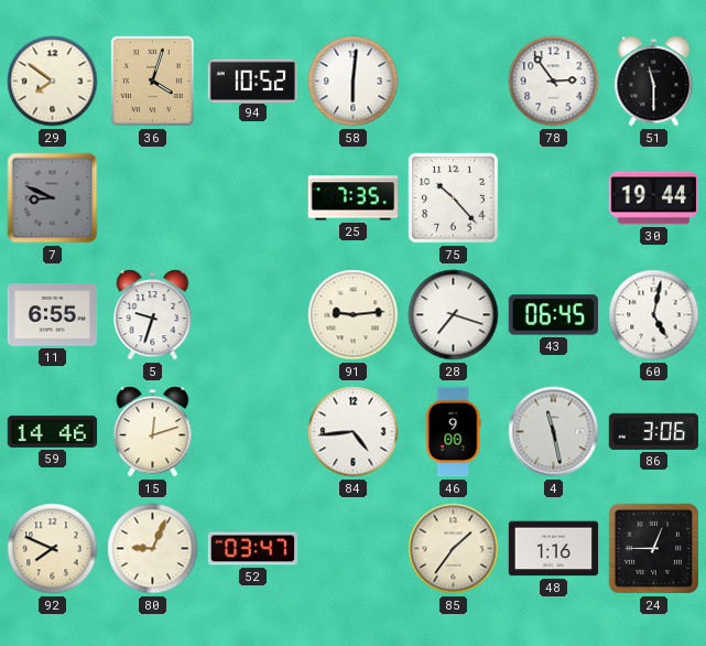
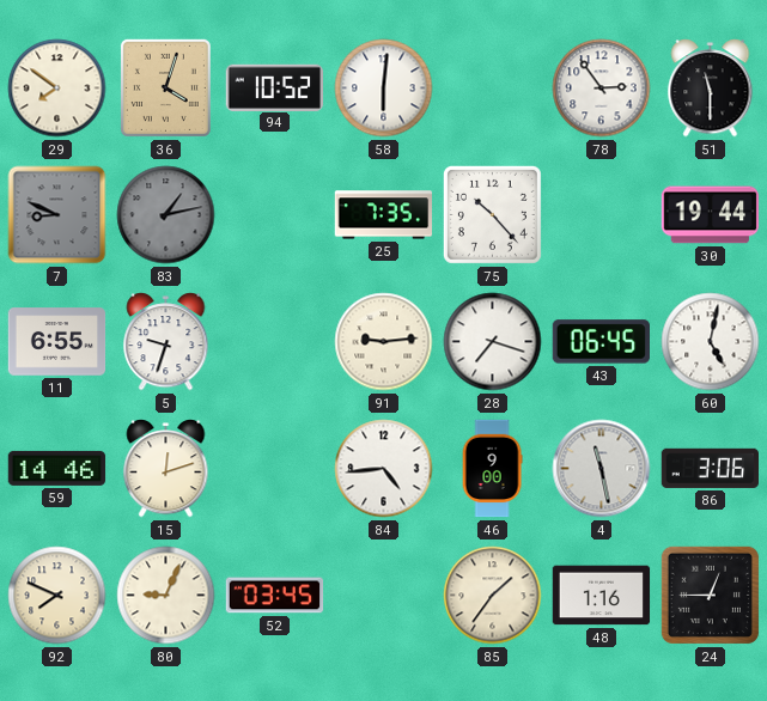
83: none -> 1:13 (166, 215)
52: 03:47 -> 03:45 (275, 596)
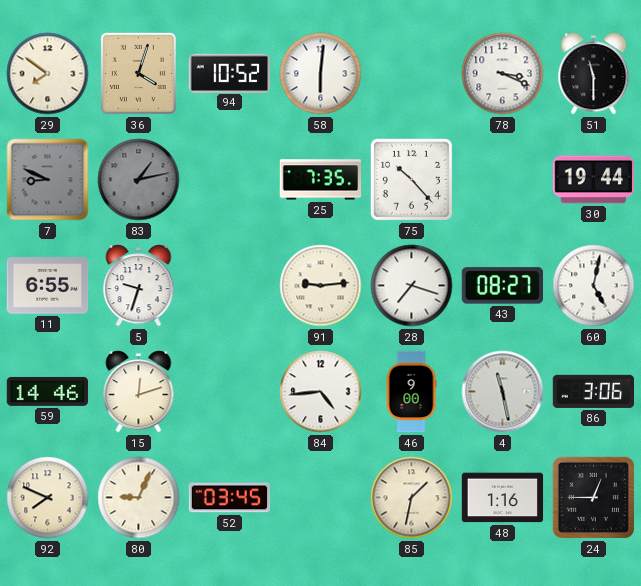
78: 2:54 -> 3:19 (503, 74)
43: 06:45 -> 08:27 (502, 286)
85: 1:36 -> 1:32 (412, 498)
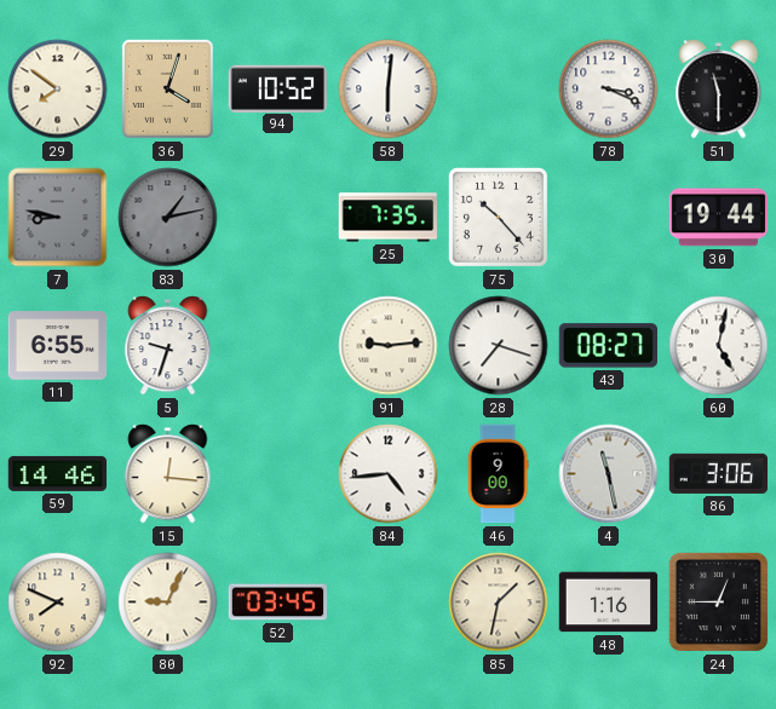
7: 8:49 -> 8:47 (58, 218)
15: 12:12 -> 12:16 (168, 474)
